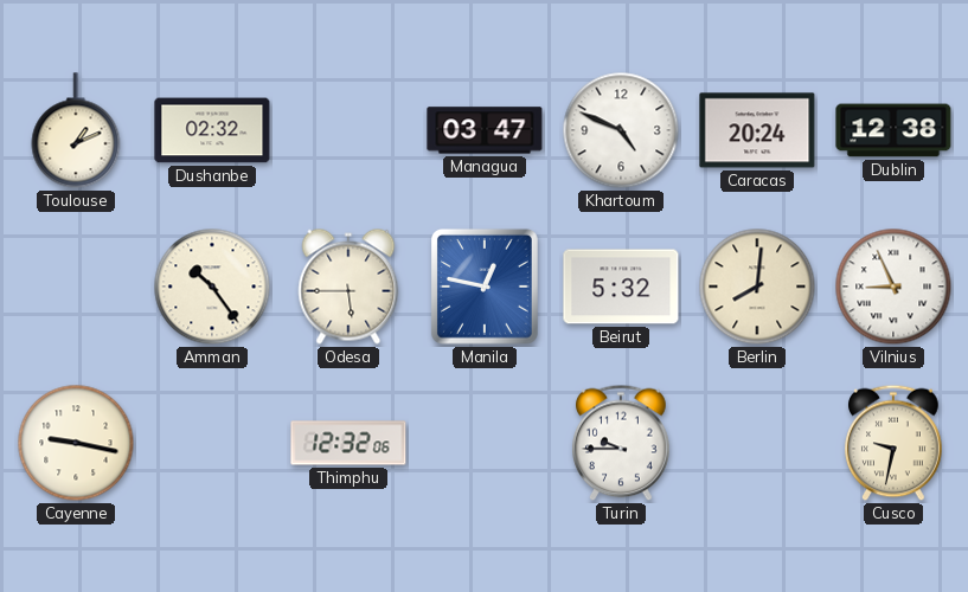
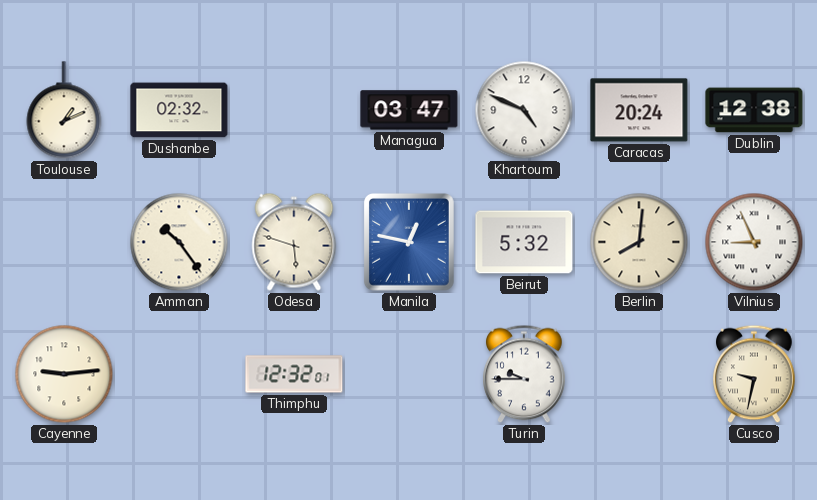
Odesa: 5:45 -> 5:48 (294, 242)
Cayenne: 9:17 -> 9:14 (64, 374)
Thimphu: 12:32:06 -> 12:32:01 (294, 374)
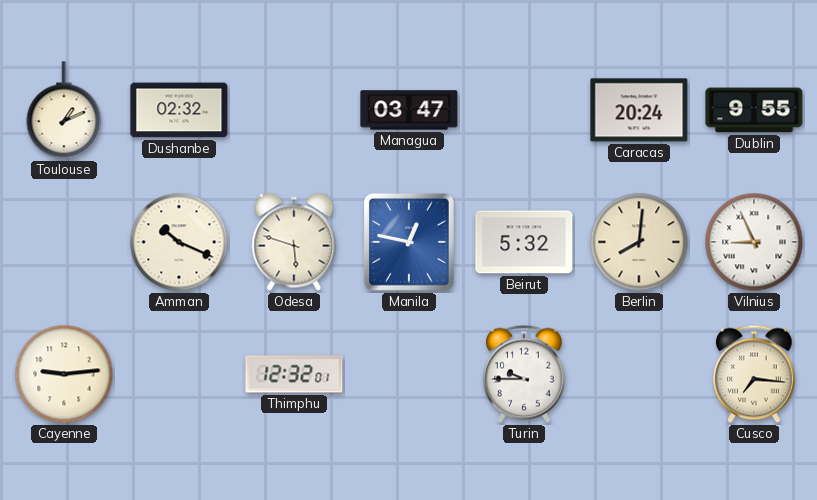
Khartoum: 4:49 -> none (524, 110)
Dublin: 12:38 -> 9:55 (754, 110)
Amman: 10:24 -> 10:19 (179, 242)
Cusco: 9:32 -> 7:16 (754, 374)
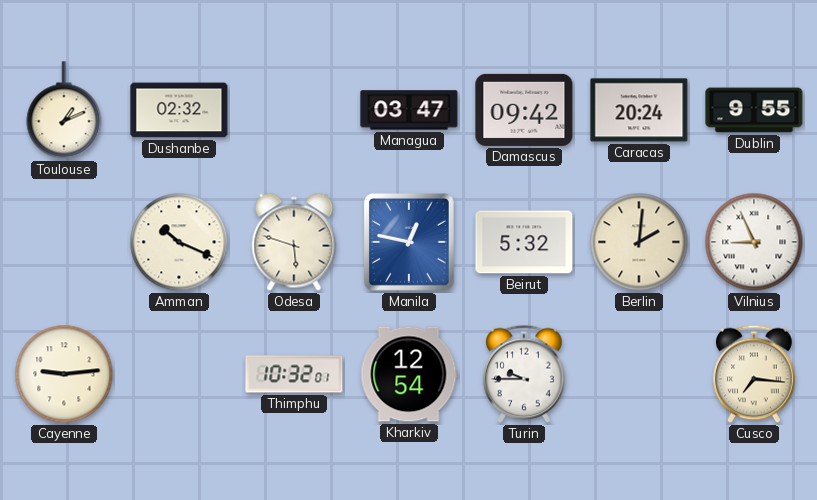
Damascus: none -> 09:42 (524, 110)
Berlin: 8:01 -> 2:01 (639, 242)
Thimphu: 12:32 -> 10:32 (294, 374)
Kharkiv: none -> 12:54 (409, 374)
